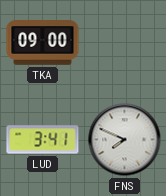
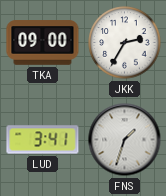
JKK: none -> 2:35 (125, 43)
FNS: 7:49 -> 1:33 (125, 140)
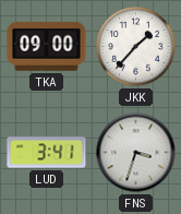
JKK: 2:35 -> 1:37 (136, 47)
FNS: 1:33 -> 3:33 (136, 153)
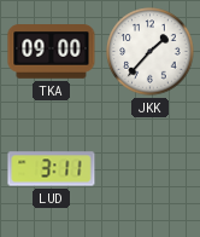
LUD: 3:41 -> 3:11 (52, 169)
FNS: 3:33 -> none (136, 153)
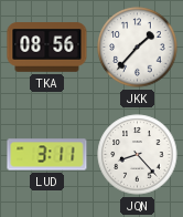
TKA: 09:00 -> 08:56 (47, 48)
JQN: none -> 8:23 (138, 155)
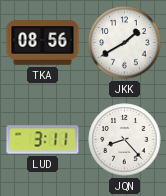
JKK: 1:37 -> 1:40 (125, 43)
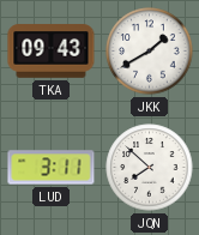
TKA: 08:56 -> 09:43 (52, 52)
JQN: 8:23 -> 7:52 (150, 168)
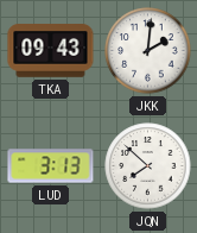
JKK: 1:40 -> 2:01 (148, 51)
LUD: 3:11 -> 3:13 (51, 166)
